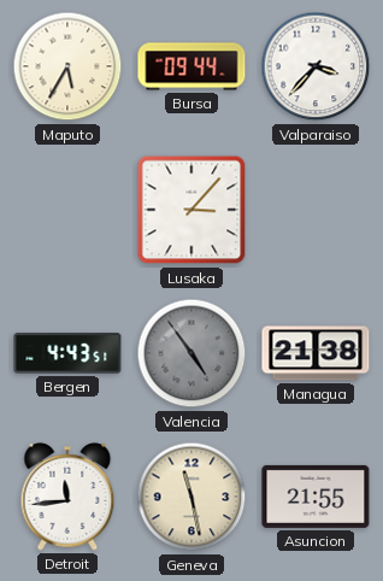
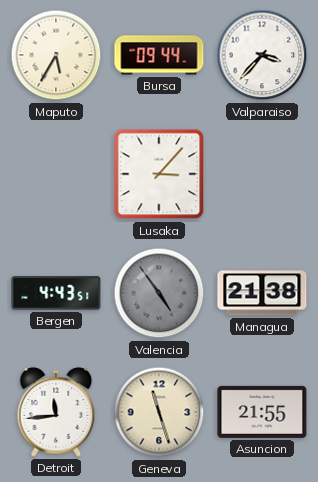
Geneva: 11:28 -> 11:27 (159, 412)
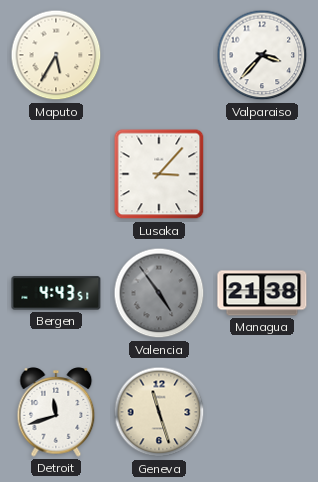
Bursa: 09:44 -> none (159, 55)
Detroit: 11:44 -> 11:42 (56, 412)
Asuncion: 21:55 -> none (262, 412)
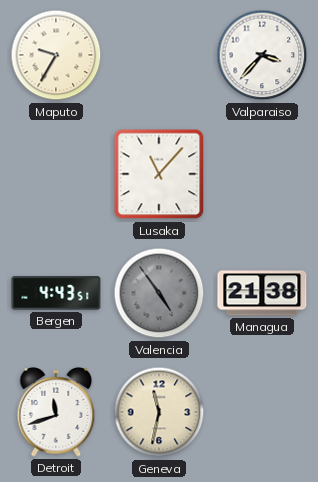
Maputo: 5:35 -> 9:35 (56, 55)
Lusaka: 3:07 -> 11:07 (159, 174)
Geneva: 11:27 -> 11:32 (159, 412)
